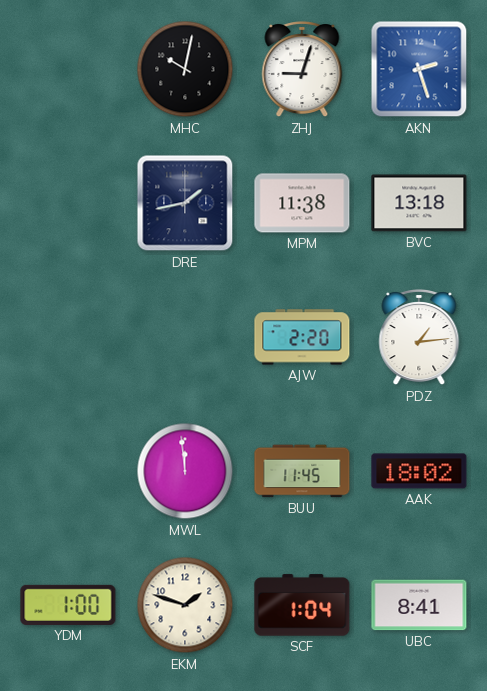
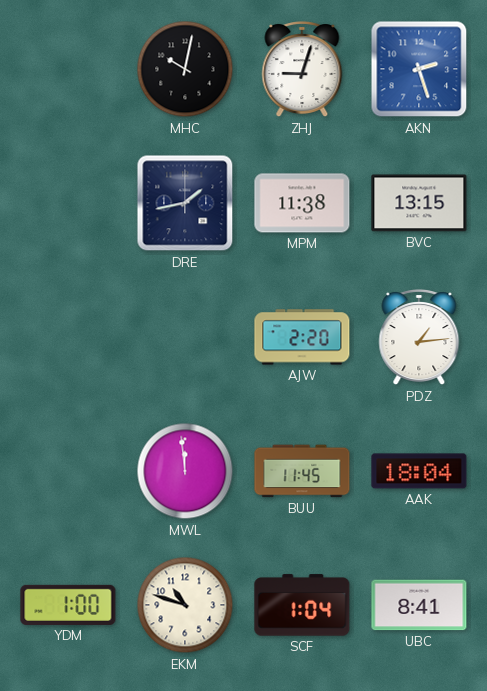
BVC: 13:18 -> 13:15 (419, 203)
AAK: 18:02 -> 18:04 (419, 471)
EKM: 1:48 -> 10:48 (185, 605)
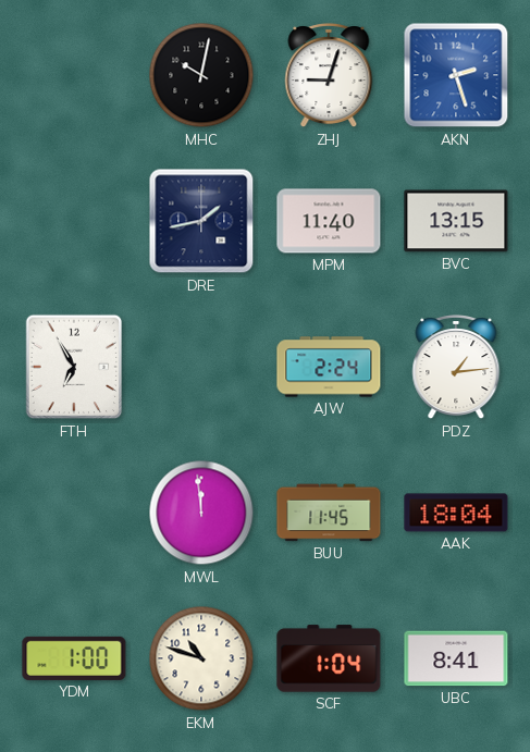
MPM: 11:38 -> 11:40 (329, 221)
FTH: none -> 6:55 (74, 367)
AJW: 2:20 -> 2:24 (329, 367)
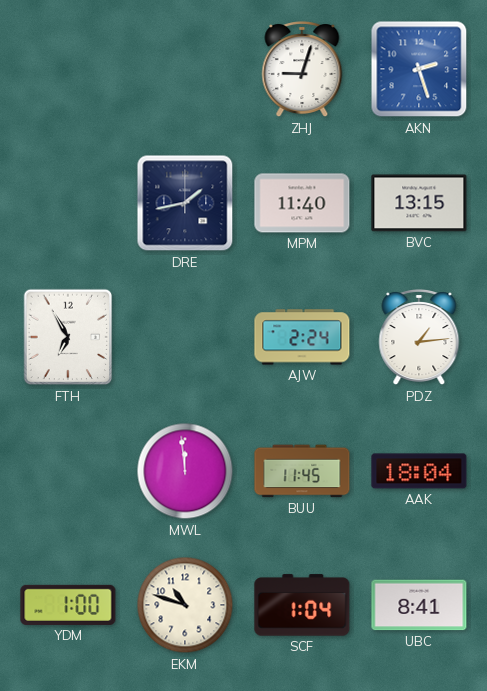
MHC: 10:02 -> none (201, 75)
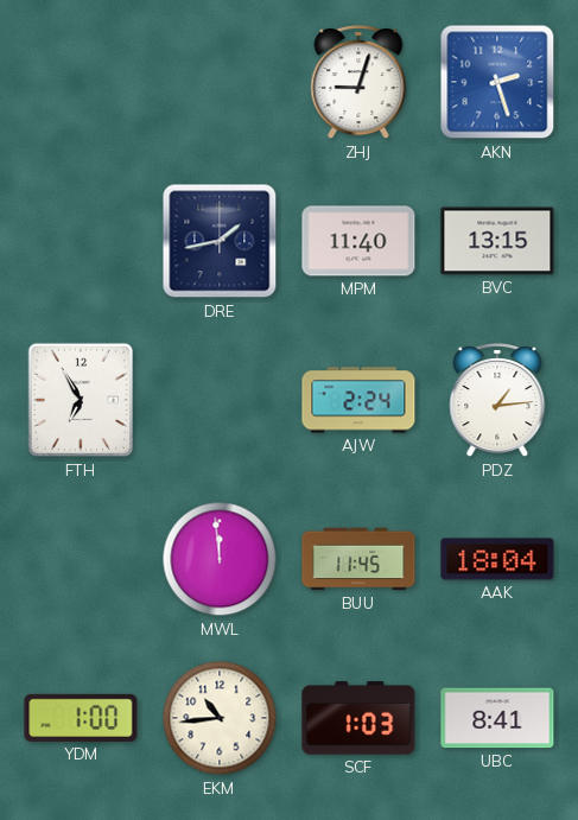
EKM: 10:48 -> 10:44 (220, 718)
SCF: 1:04 -> 1:03 (358, 718)
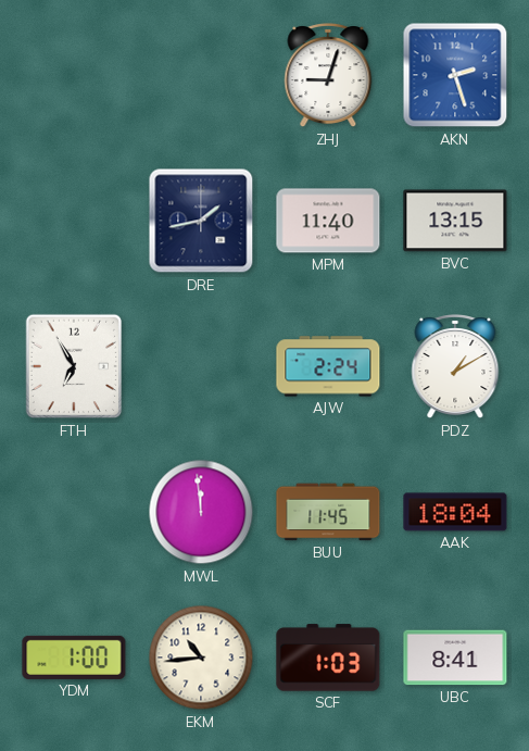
PDZ: 1:14 -> 1:10 (455, 367)
